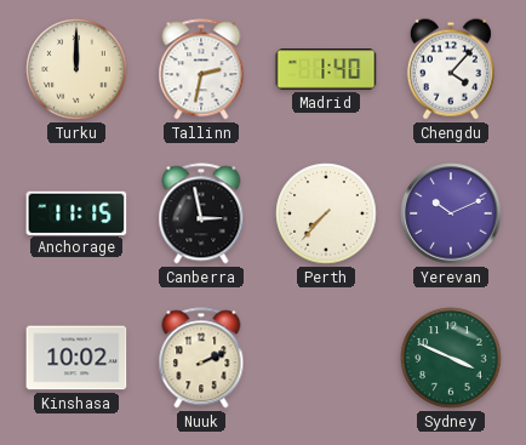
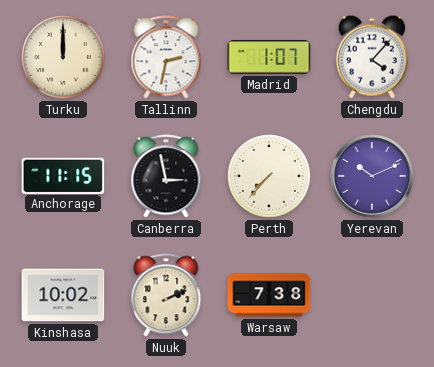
Madrid: 1:40 -> 1:07 (269, 57)
Warsaw: none -> 7:38 (269, 295)
Sydney: 3:49 -> none (451, 358)
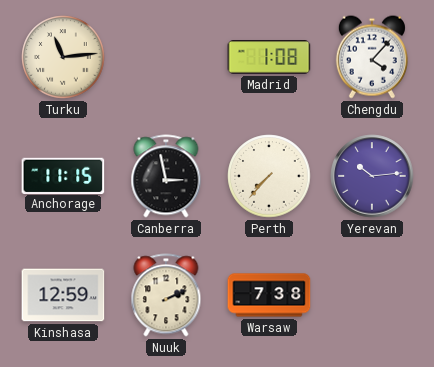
Turku: 12:00 -> 11:14 (63, 57)
Tallinn: 2:32 -> none (166, 57)
Madrid: 1:07 -> 1:08 (269, 57)
Yerevan: 10:11 -> 10:14 (372, 176)
Kinshasa: 10:02 -> 12:59 (63, 295)
